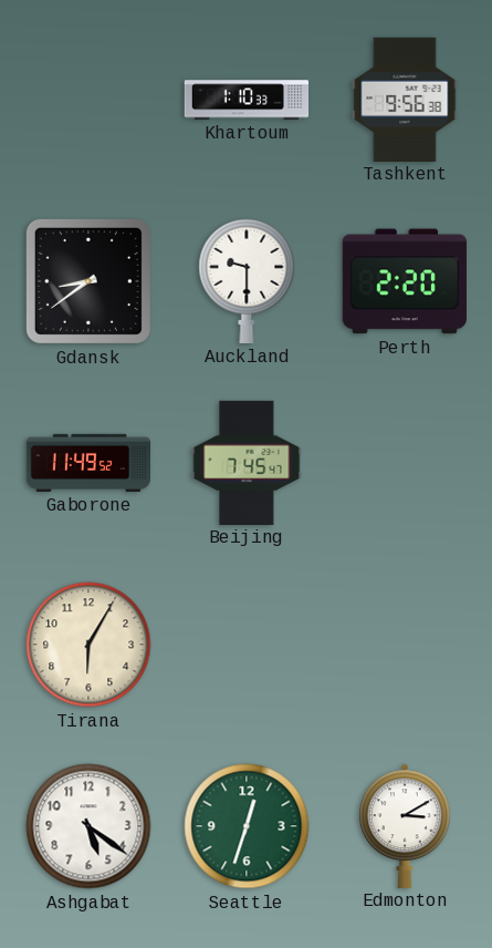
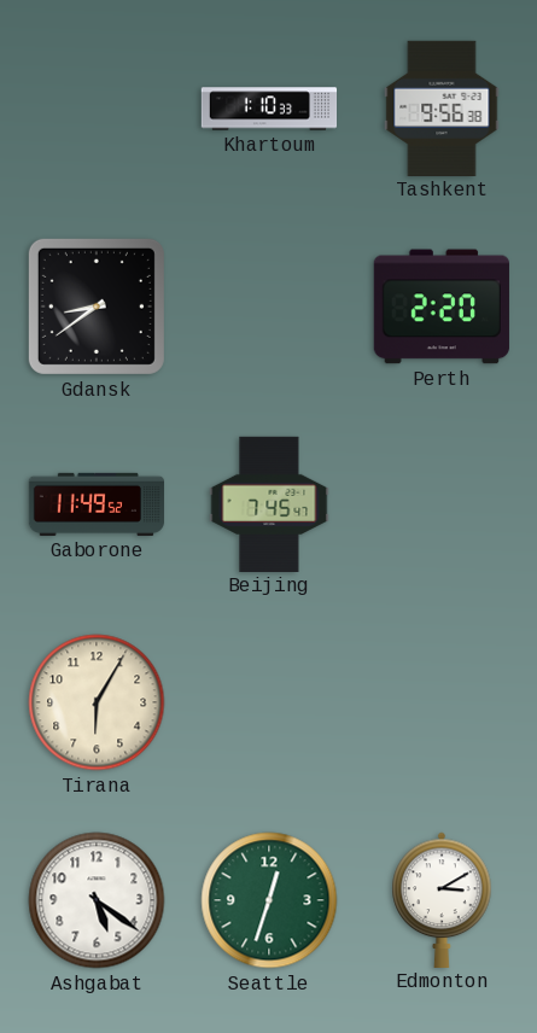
Auckland: 9:30 -> none (247, 280)
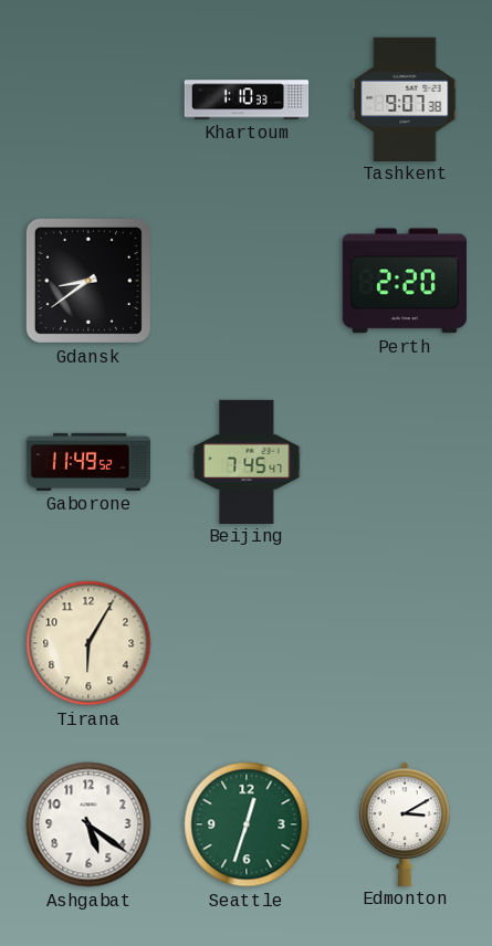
Tashkent: 9:56 -> 9:07 (405, 98)
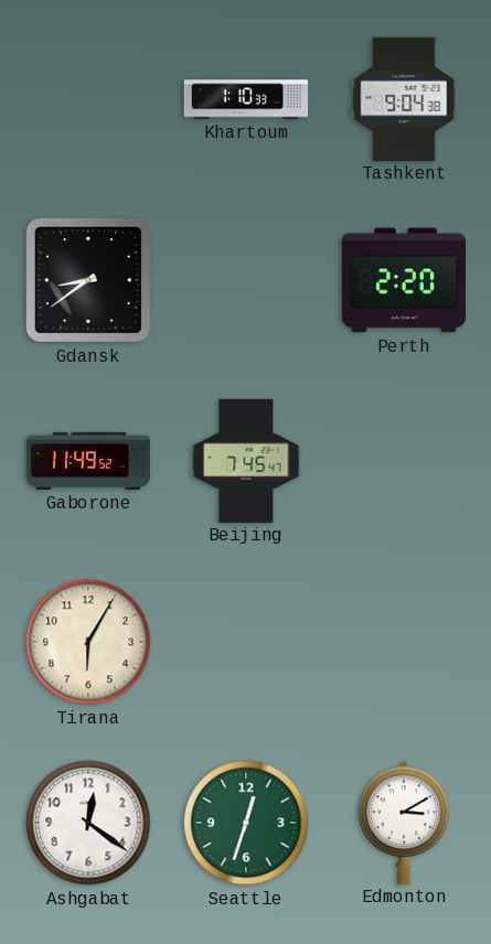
Tashkent: 9:07 -> 9:04 (404, 98)
Ashgabat: 5:21 -> 12:21 (88, 823)
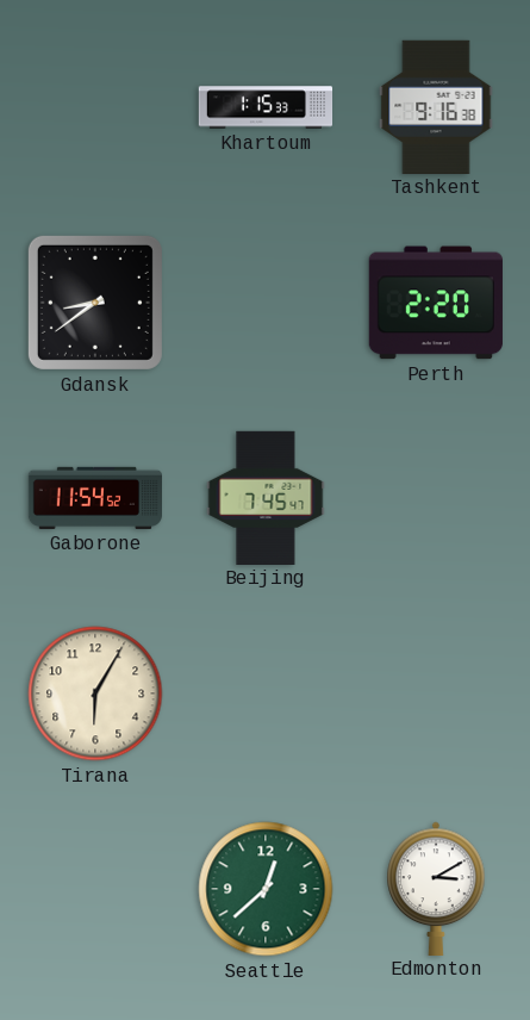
Khartoum: 1:10 -> 1:15 (266, 107)
Tashkent: 9:04 -> 9:16 (436, 106)
Gaborone: 11:49 -> 11:54 (94, 498)
Ashgabat: 12:21 -> none (88, 823)
Seattle: 12:33 -> 12:38 (266, 889)
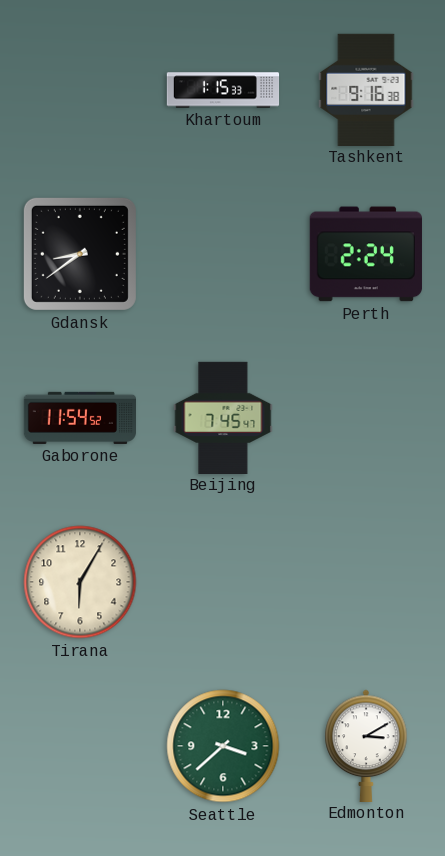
Perth: 2:20 -> 2:24 (366, 254)
Seattle: 12:38 -> 3:38 (223, 746)
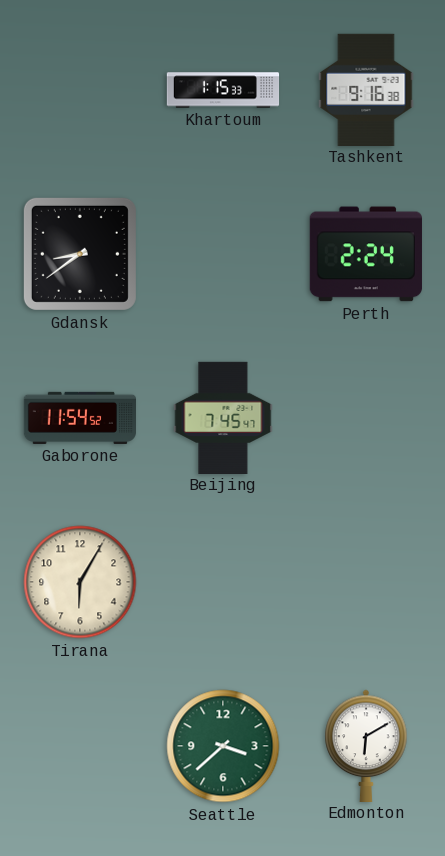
Edmonton: 3:10 -> 6:10 (366, 745)
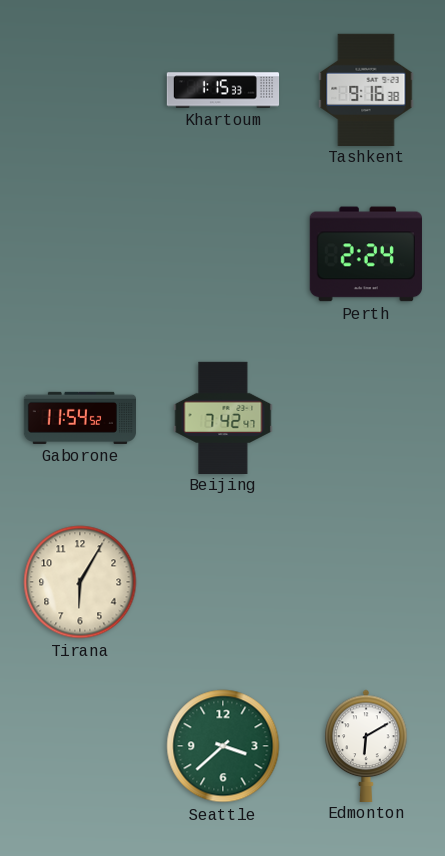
Gdansk: 8:39 -> none (80, 254)
Beijing: 7:45 -> 7:42 (223, 417)
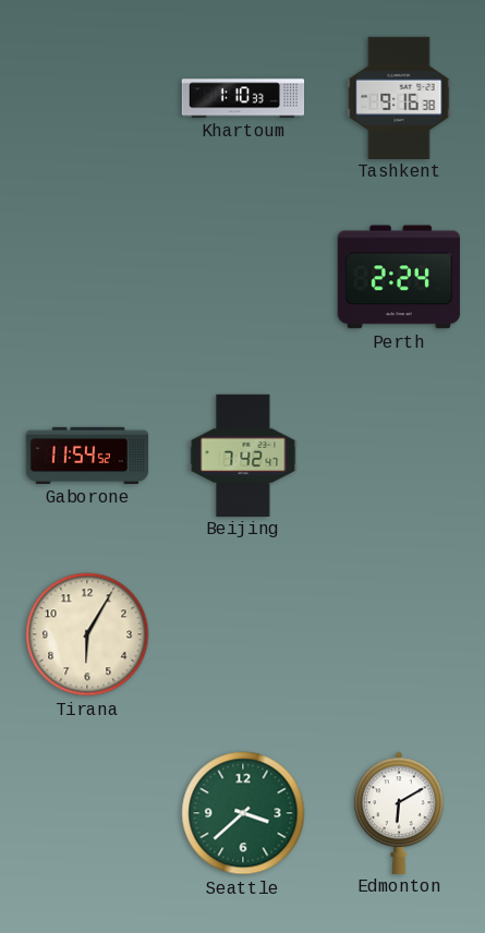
Khartoum: 1:15 -> 1:10 (243, 98)
